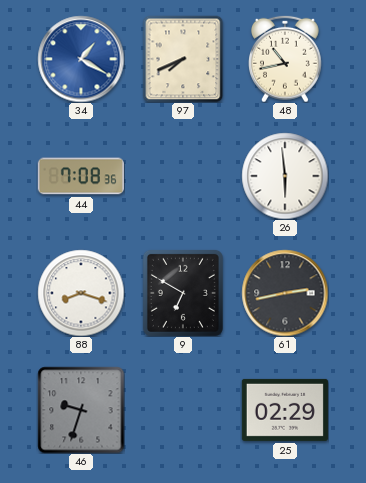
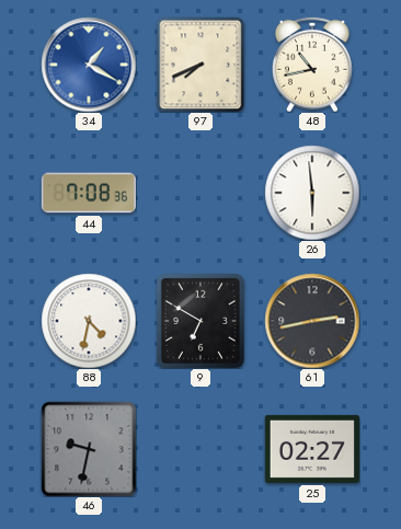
88: 8:18 -> 4:32 (89, 321)
46: 9:33 -> 9:32 (89, 449)
25: 02:29 -> 02:27 (312, 449)
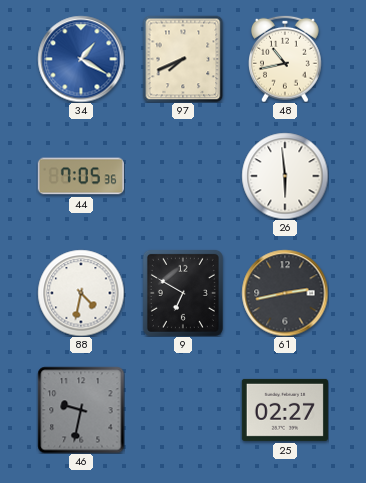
44: 7:08 -> 7:05 (81, 176)
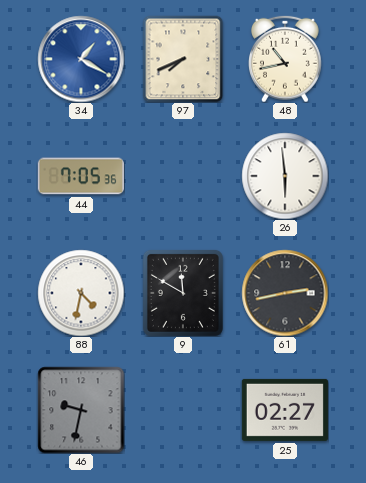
9: 6:50 -> 11:50 (183, 293)
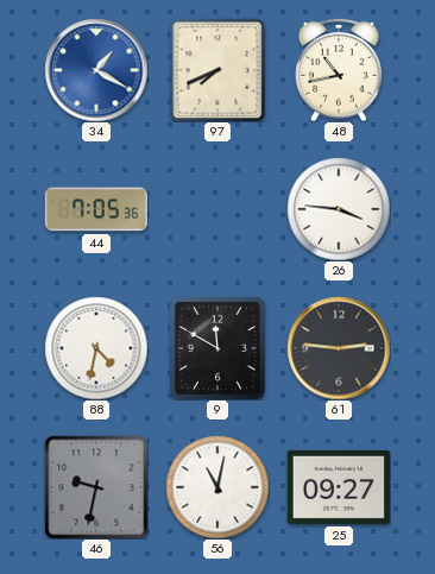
26: 5:59 -> 3:46 (339, 209)
61: 2:43 -> 2:46 (339, 348)
56: none -> 11:02 (218, 487)
25: 02:27 -> 09:27 (339, 487)
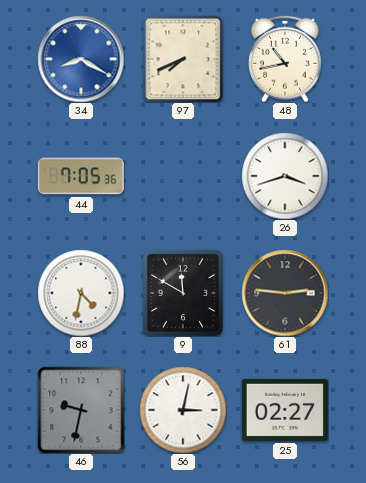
34: 1:20 -> 8:20 (81, 59)
26: 3:46 -> 3:42 (285, 176)
56: 11:02 -> 3:02 (183, 410)
25: 09:27 -> 02:27 (285, 410)
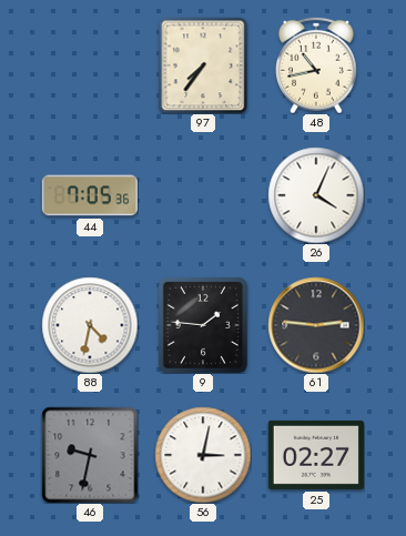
34: 8:20 -> none (81, 59)
97: 7:41 -> 7:36 (203, 65)
26: 3:42 -> 4:04 (316, 195)
9: 11:50 -> 1:46 (203, 325)
